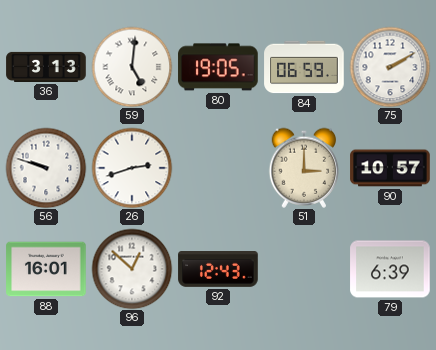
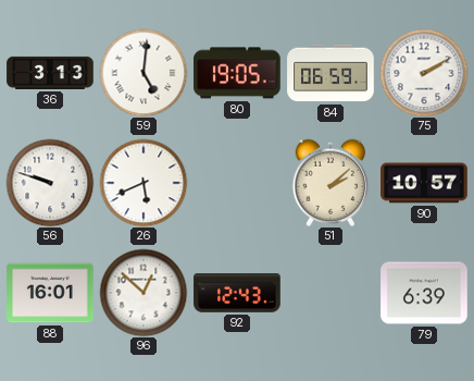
26: 2:42 -> 5:41 (144, 183)
51: 3:00 -> 2:08 (330, 183)
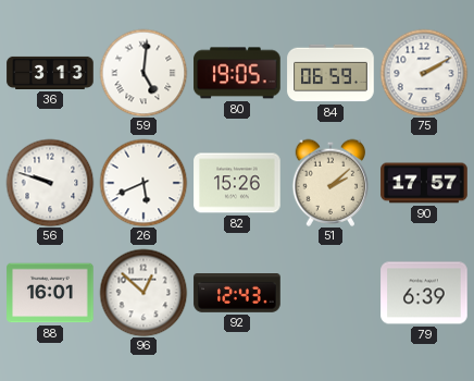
82: none -> 15:26 (237, 183)
90: 10:57 -> 17:57 (424, 183)
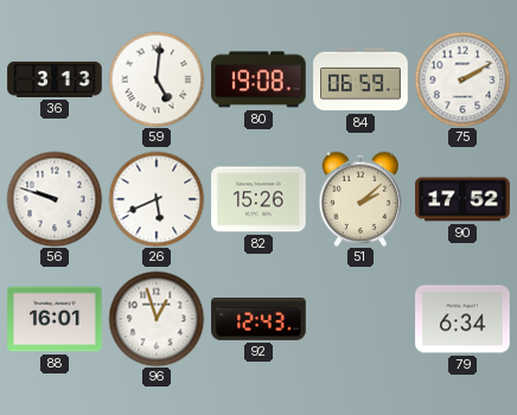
80: 19:05 -> 19:08 (258, 79)
90: 17:57 -> 17:52 (462, 199)
96: 12:52 -> 12:57 (157, 319)
79: 6:39 -> 6:34 (462, 319)
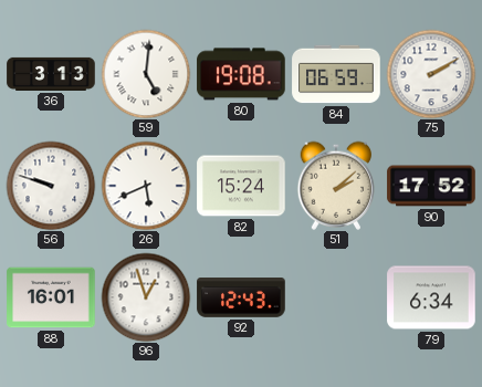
82: 15:26 -> 15:24 (241, 186)
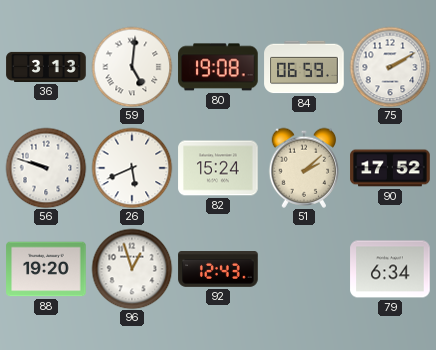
88: 16:01 -> 19:20 (46, 269)
